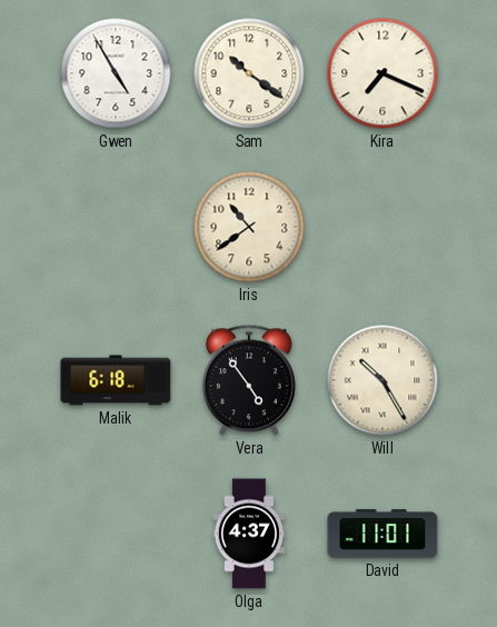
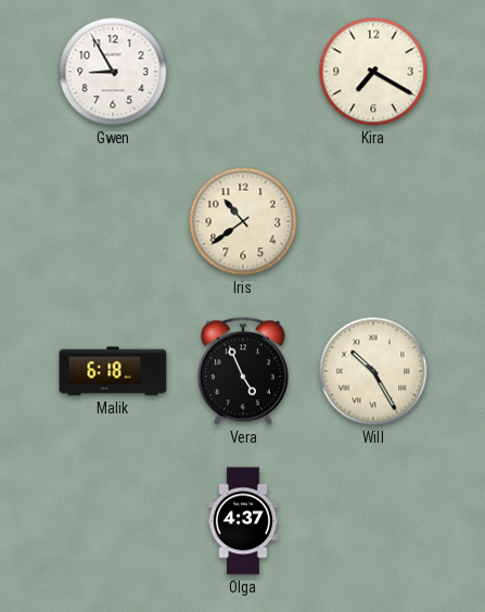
Gwen: 4:55 -> 8:55 (113, 72)
Sam: 10:21 -> none (249, 73)
Kira: 7:19 -> 7:20 (373, 72)
Vera: 4:54 -> 4:56 (243, 371)
David: 11:01 -> none (382, 534)
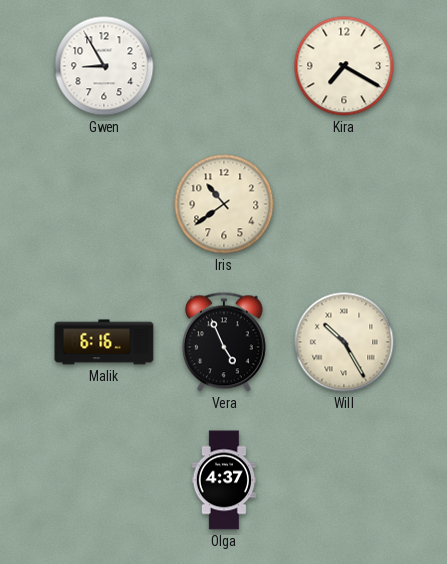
Malik: 6:18 -> 6:16 (104, 342)
